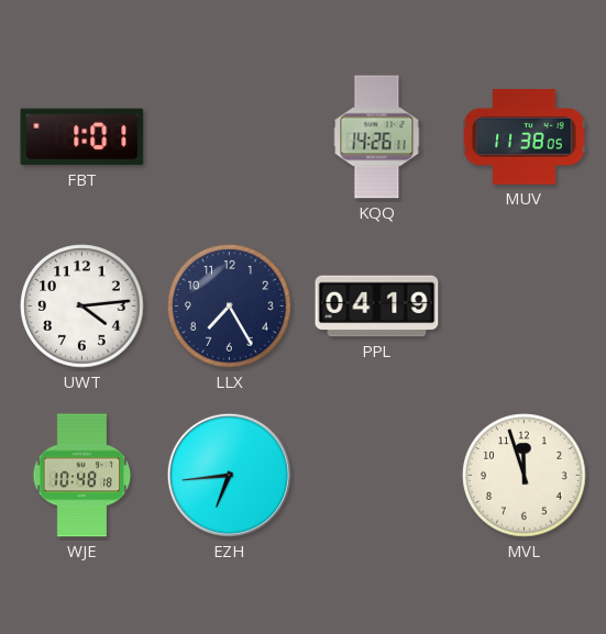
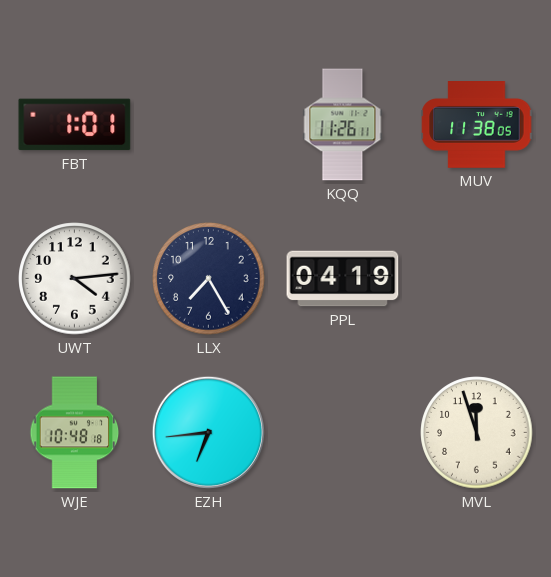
KQQ: 14:26 -> 11:26 (343, 125)
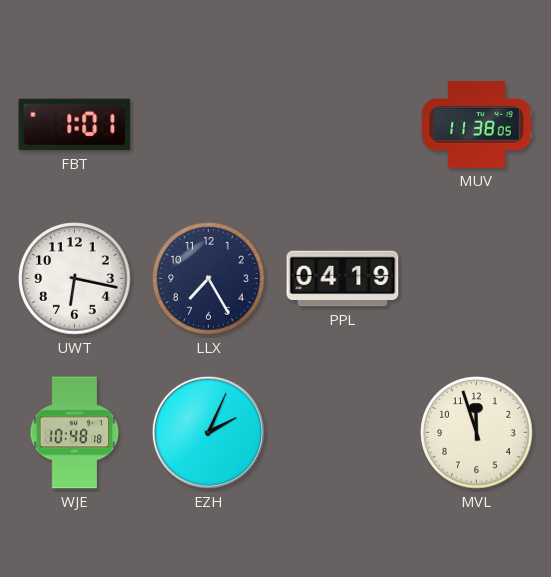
KQQ: 11:26 -> none (343, 125)
UWT: 4:14 -> 6:17 (75, 279)
EZH: 6:44 -> 2:04 (208, 432)
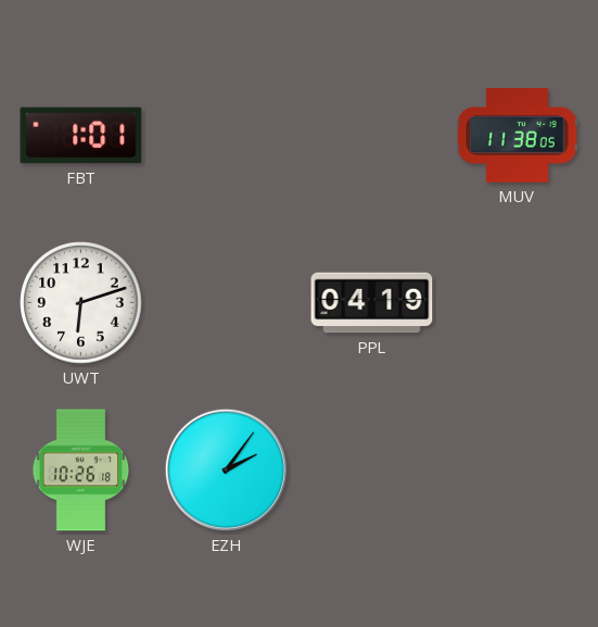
UWT: 6:17 -> 6:12 (81, 303)
LLX: 7:25 -> none (209, 279)
WJE: 10:48 -> 10:26 (81, 471)
EZH: 2:04 -> 2:06 (226, 469)
MVL: 11:57 -> none (477, 433)
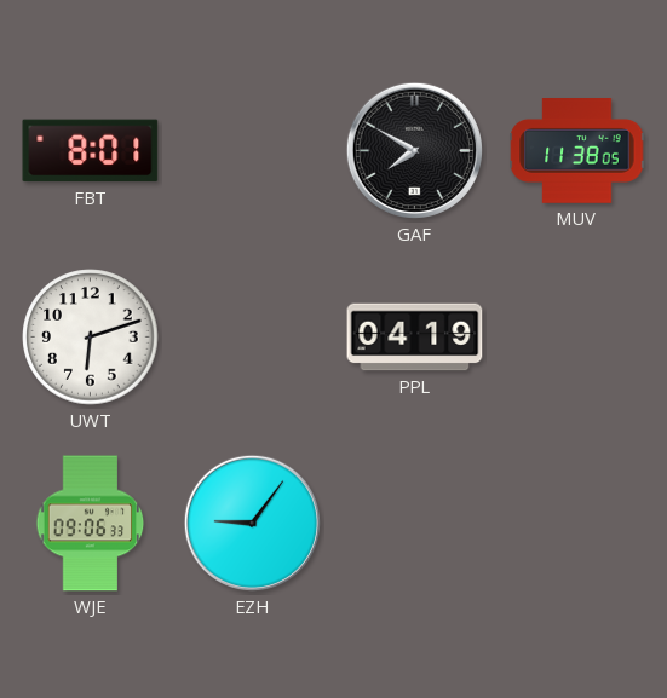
FBT: 1:01 -> 8:01 (91, 151)
GAF: none -> 7:50 (414, 150)
WJE: 10:26 -> 09:06 (91, 524)
EZH: 2:06 -> 9:06 (252, 523)
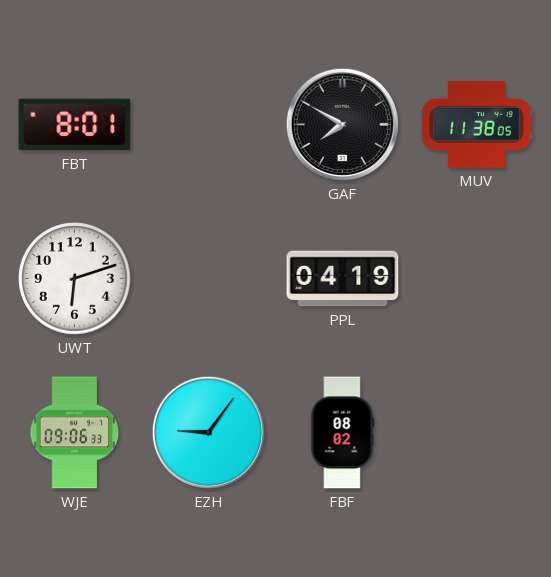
FBF: none -> 08:02 (343, 433)
